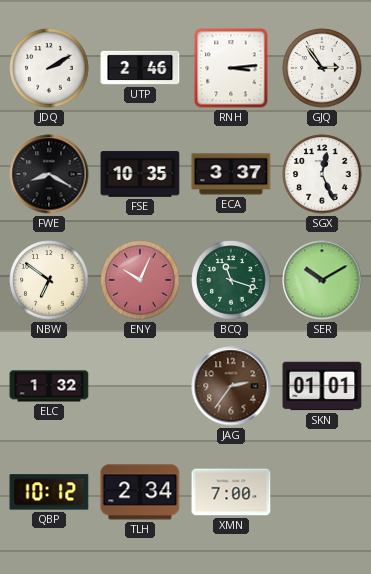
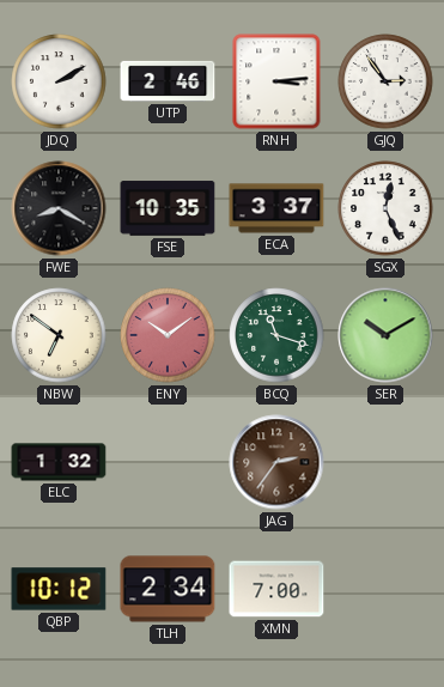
ENY: 10:04 -> 10:09 (168, 335)
SKN: 01:01 -> none (322, 386)
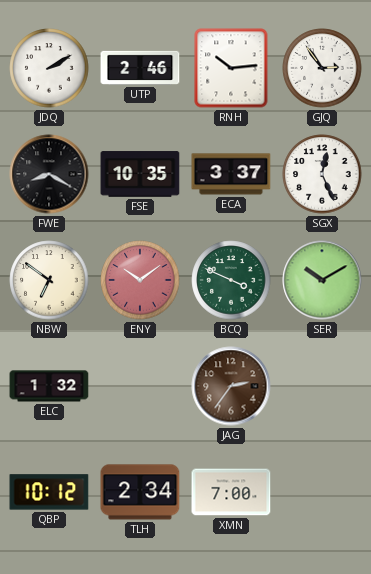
RNH: 3:14 -> 10:14 (231, 68)
BCQ: 11:18 -> 3:49 (231, 280)
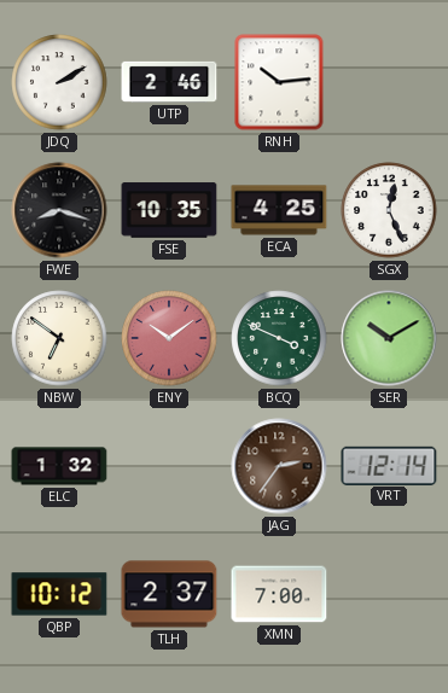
GJQ: 2:54 -> none (322, 68)
FWE: 8:20 -> 8:18 (59, 210)
ECA: 3:37 -> 4:25 (279, 210)
VRT: none -> 12:14 (389, 465)
TLH: 2:34 -> 2:37 (169, 594)
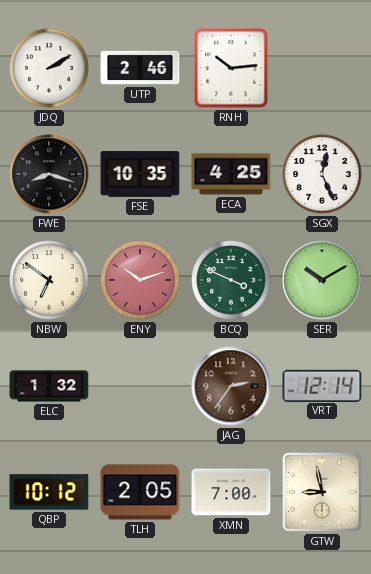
ENY: 10:09 -> 10:12 (140, 280)
TLH: 2:37 -> 2:05 (140, 492)
GTW: none -> 8:58 (322, 492)
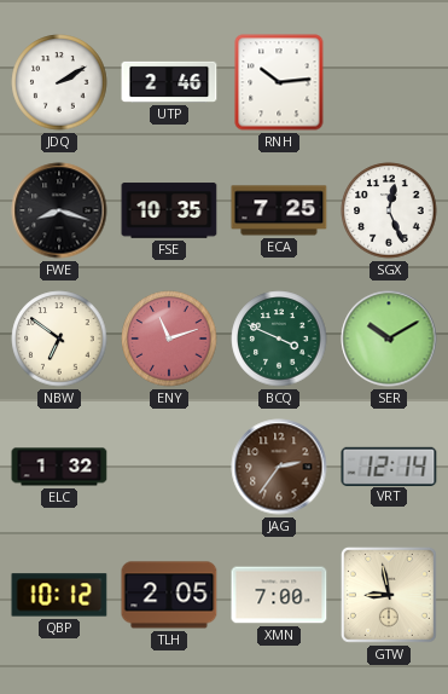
ECA: 4:25 -> 7:25 (279, 210)
ENY: 10:12 -> 11:12 (169, 339)
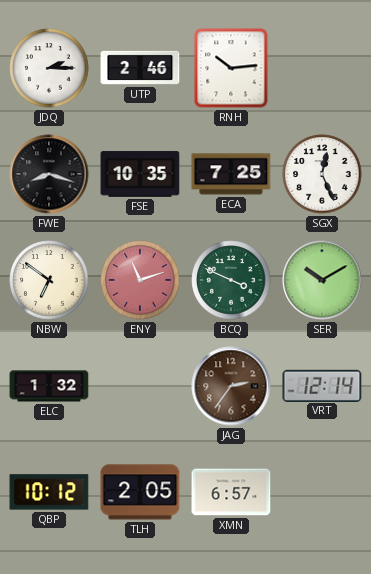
JDQ: 2:10 -> 2:15 (49, 68)
XMN: 7:00 -> 6:57 (231, 492)
GTW: 8:58 -> none (389, 595)
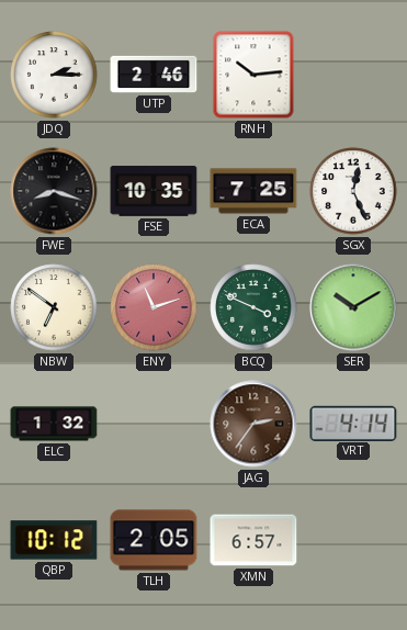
VRT: 12:14 -> 4:14 (353, 423)
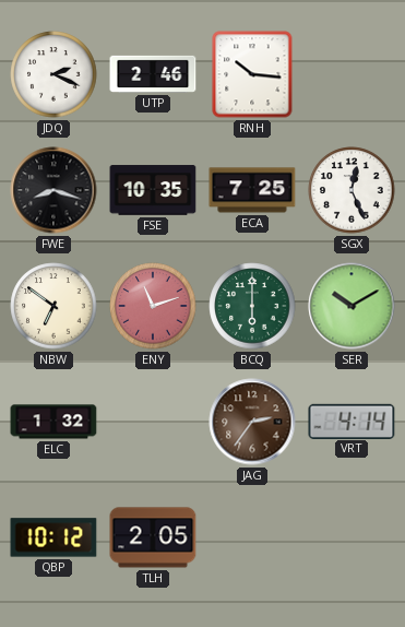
JDQ: 2:15 -> 2:19 (53, 74)
RNH: 10:14 -> 10:16 (252, 74)
BCQ: 3:49 -> 6:00 (252, 306)
XMN: 6:57 -> none (253, 540)
